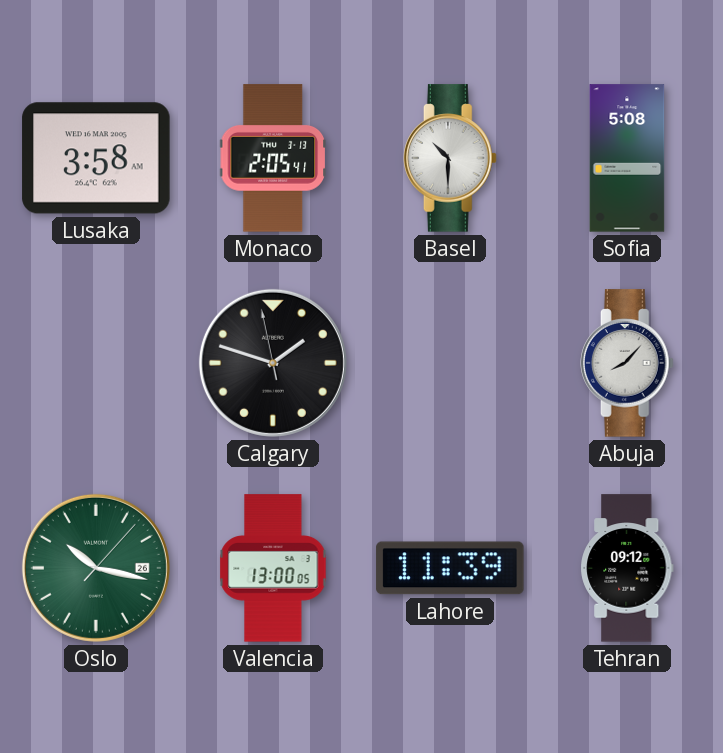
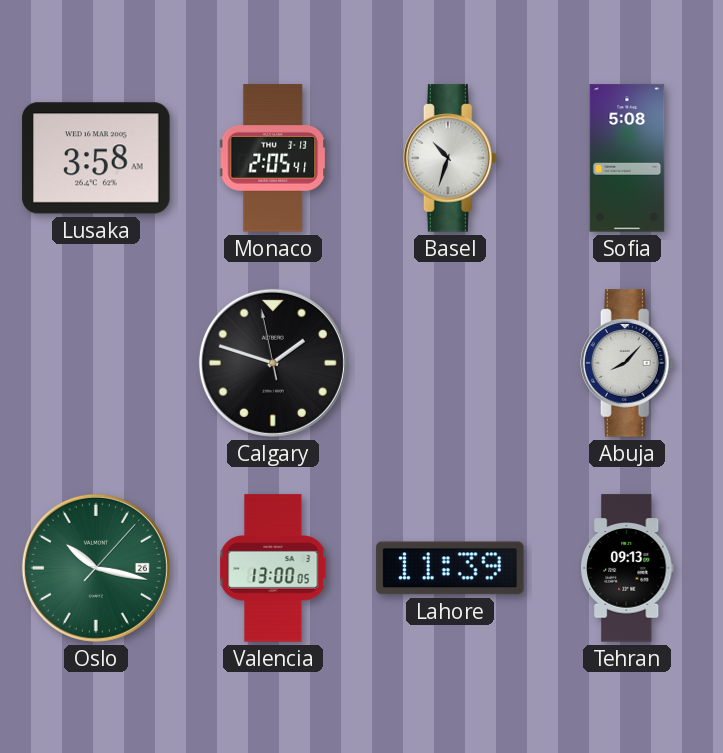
Basel: 10:30 -> 10:33 (451, 158)
Tehran: 09:12 -> 09:13 (628, 568)
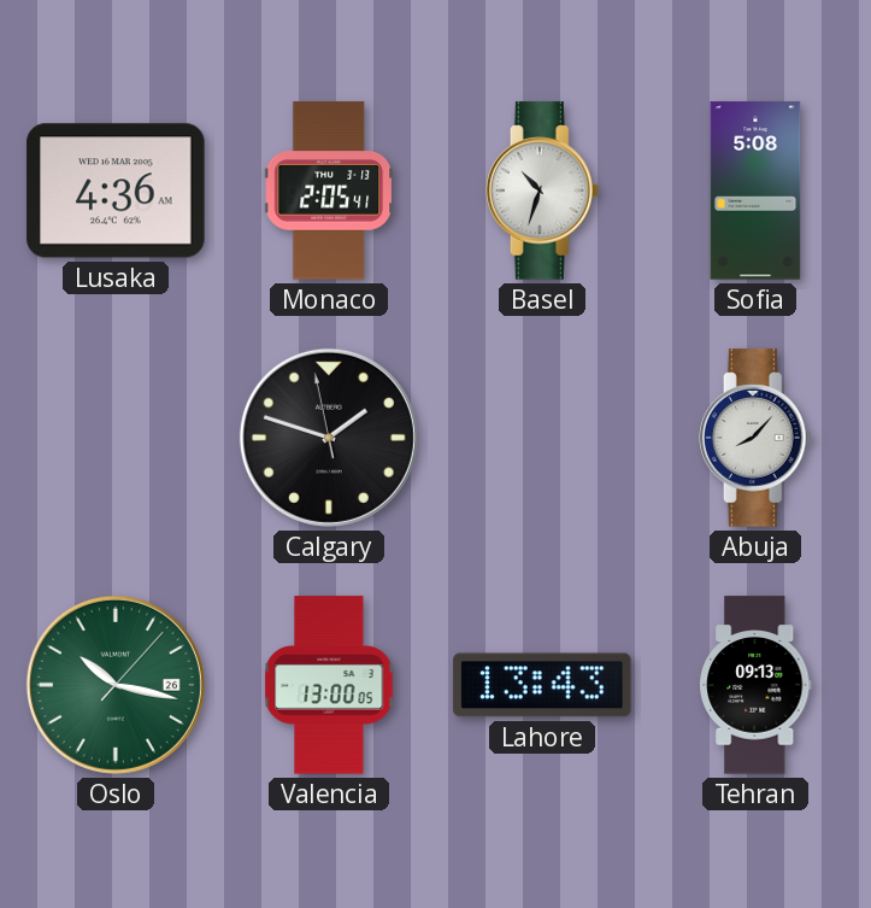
Lusaka: 3:58 -> 4:36 (116, 191)
Lahore: 11:39 -> 13:43 (542, 685)
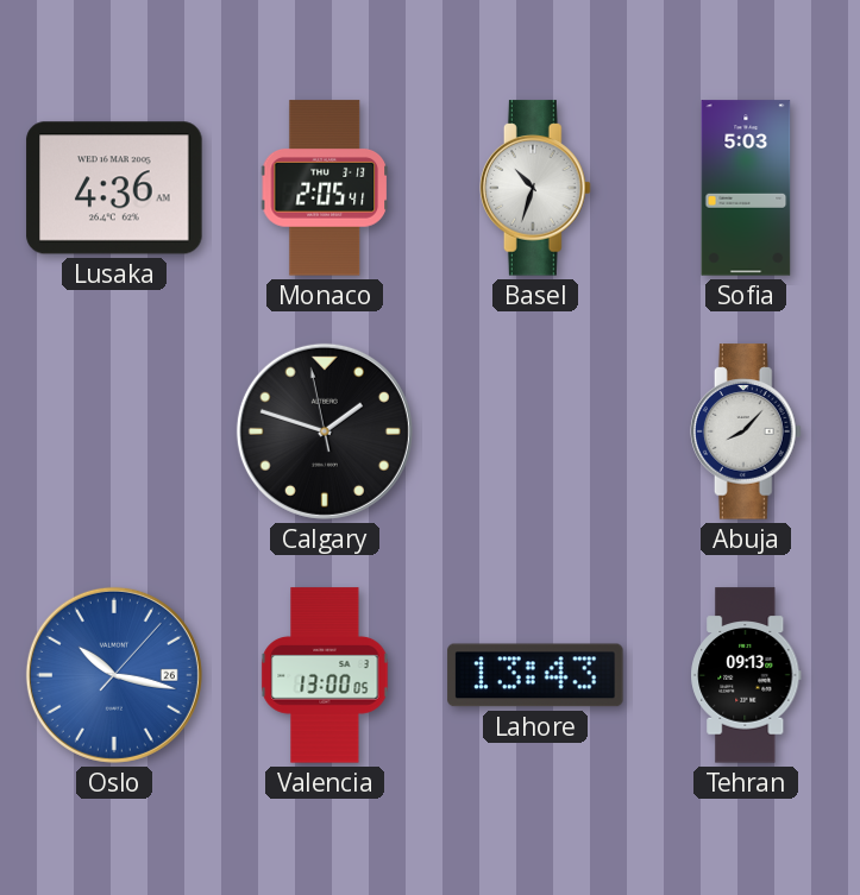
Sofia: 5:08 -> 5:03 (746, 188)
Oslo dial: green -> blue (114, 675)
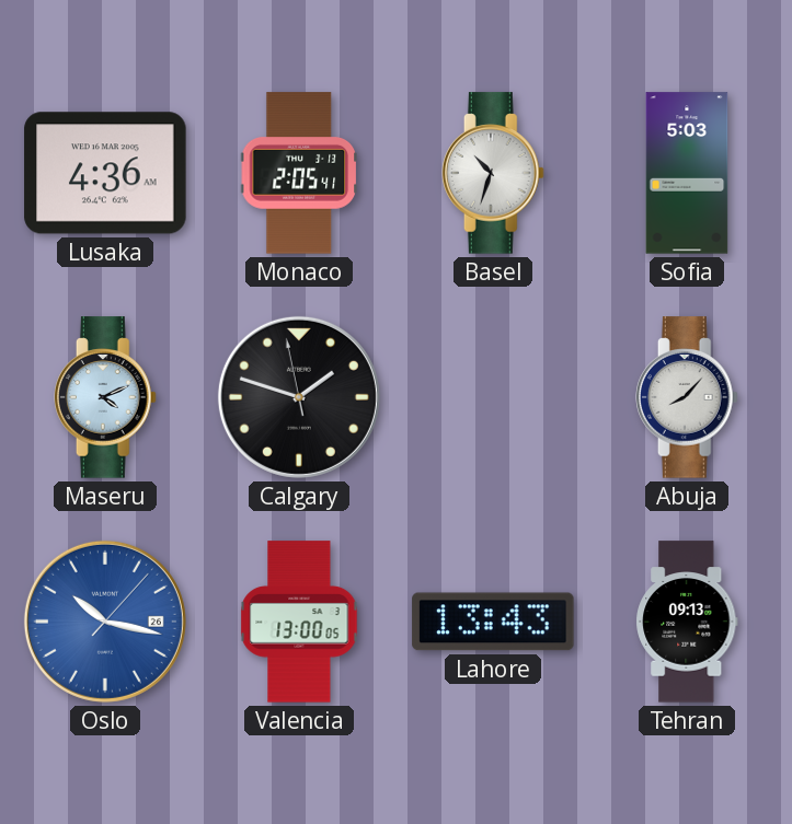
Maseru: none -> 4:11 (106, 397)
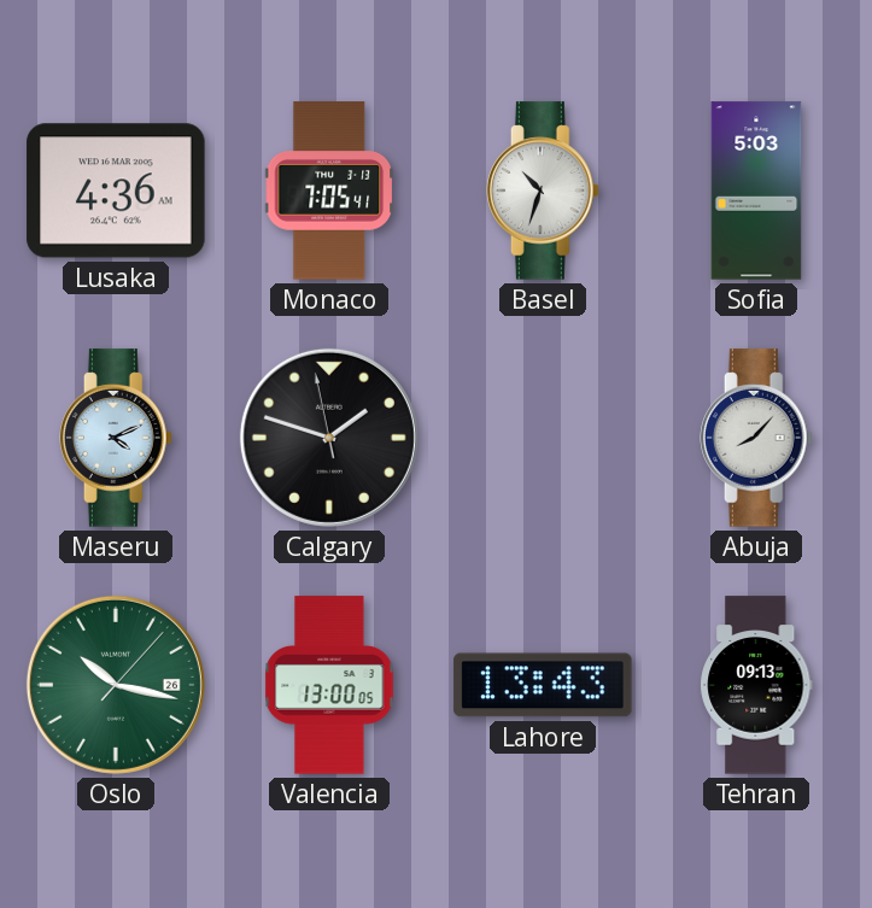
Monaco: 2:05 -> 7:05 (328, 191)
Oslo dial: blue -> green (116, 685)
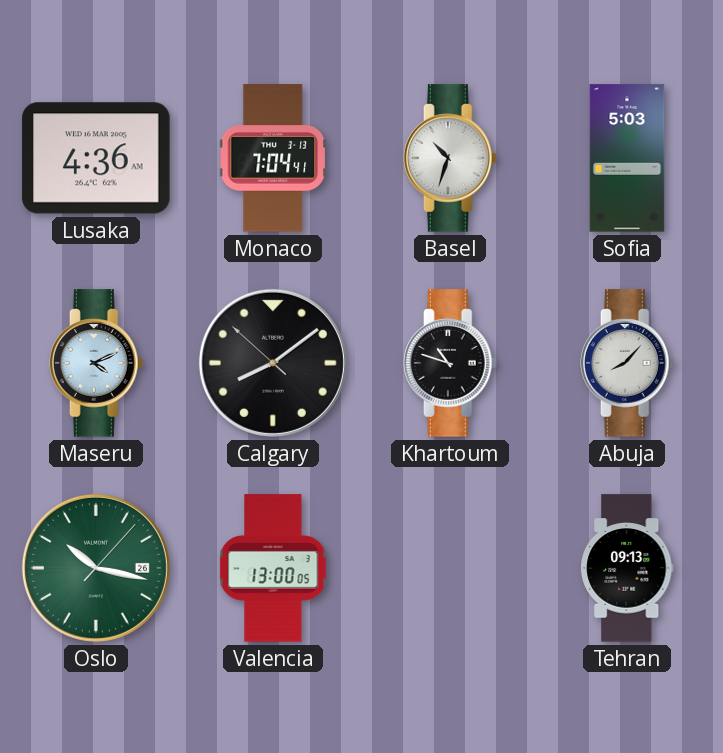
Monaco: 7:05 -> 7:04 (272, 158)
Calgary: 1:47 -> 8:08 (273, 363)
Khartoum: none -> 10:48 (451, 363)
Lahore: 13:43 -> none (543, 685)
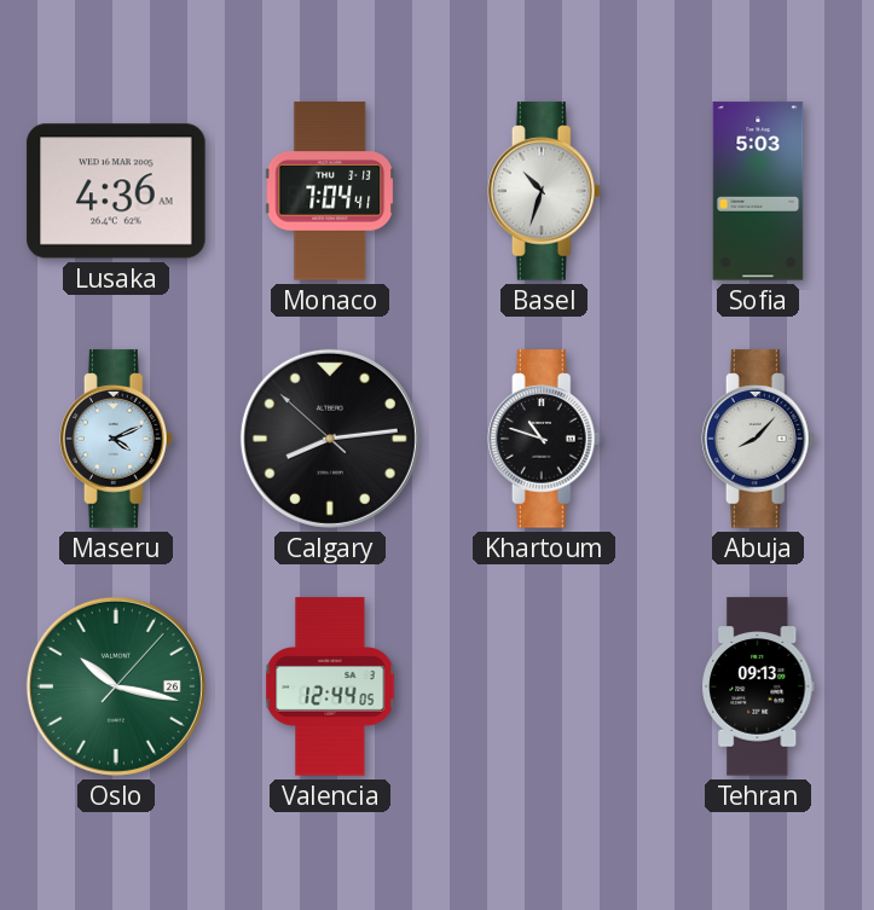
Calgary: 8:08 -> 8:13 (330, 439)
Valencia: 13:00 -> 12:44 (330, 686)
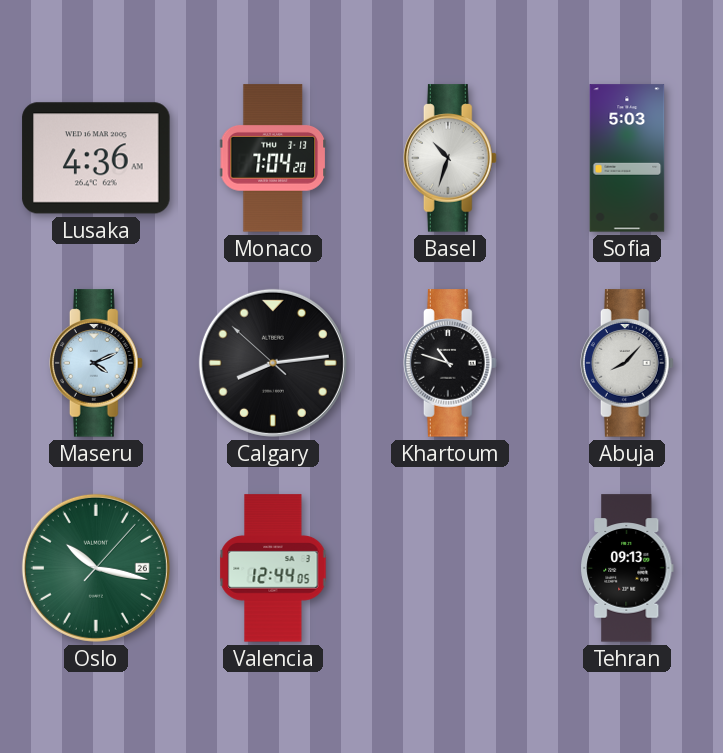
Monaco: 7:04:41 -> 7:04:20 (272, 158)
